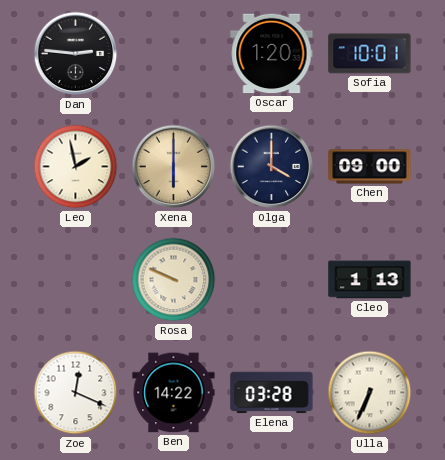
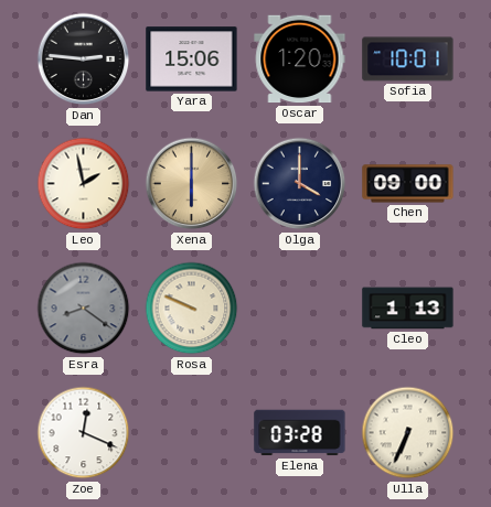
Yara: none -> 15:06 (192, 60)
Esra: none -> 8:21 (84, 309)
Ben: 14:22 -> none (174, 393)
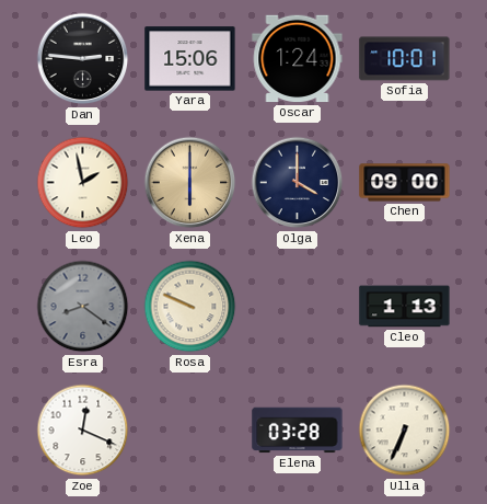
Oscar: 1:20 -> 1:24 (298, 59)
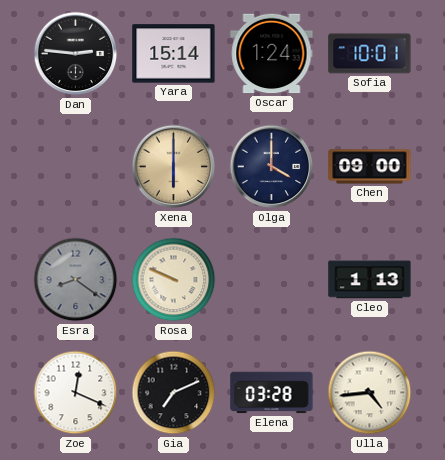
Yara: 15:06 -> 15:14 (174, 54)
Leo: 1:58 -> none (83, 183)
Gia: none -> 7:11 (174, 393)
Ulla: 6:34 -> 4:44 (370, 393)
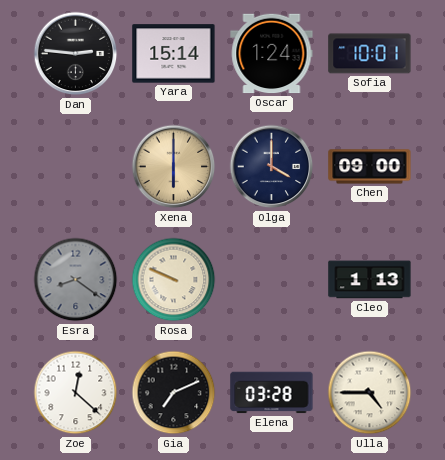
Zoe: 12:19 -> 12:22 (76, 393)
Ulla: 4:44 -> 4:45 (370, 393)
